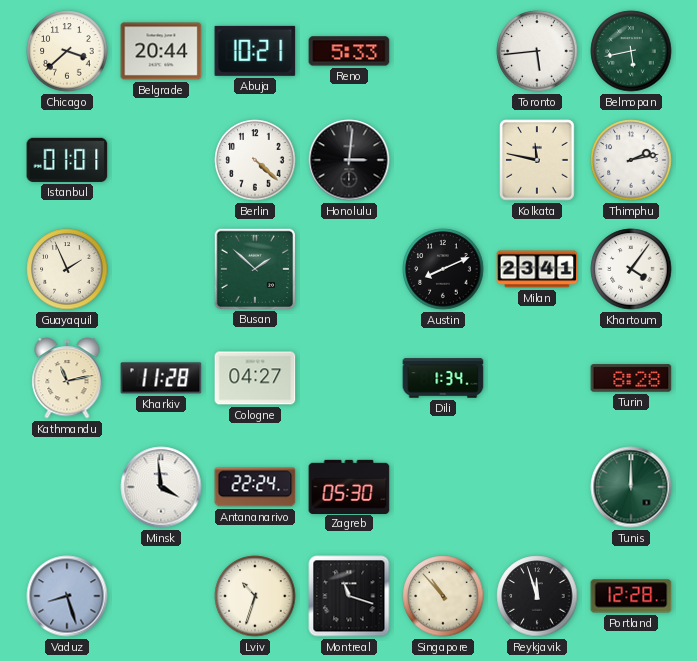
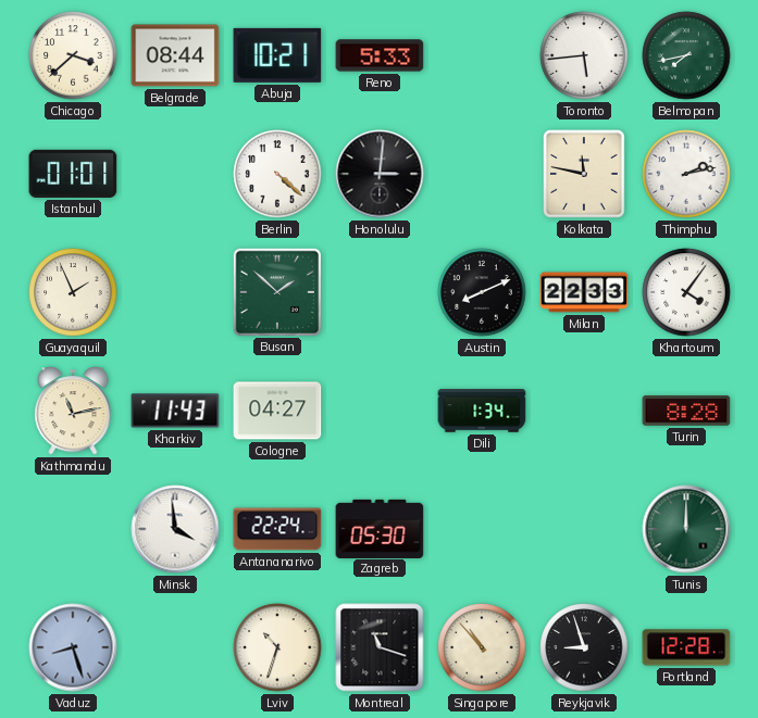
Belgrade: 20:44 -> 08:44 (175, 55)
Belmopan: 5:43 -> 7:43 (686, 55)
Milan: 23:41 -> 22:33 (584, 292)
Kharkiv: 11:28 -> 11:43 (175, 411)
Reykjavik: 11:57 -> 8:57 (584, 647)
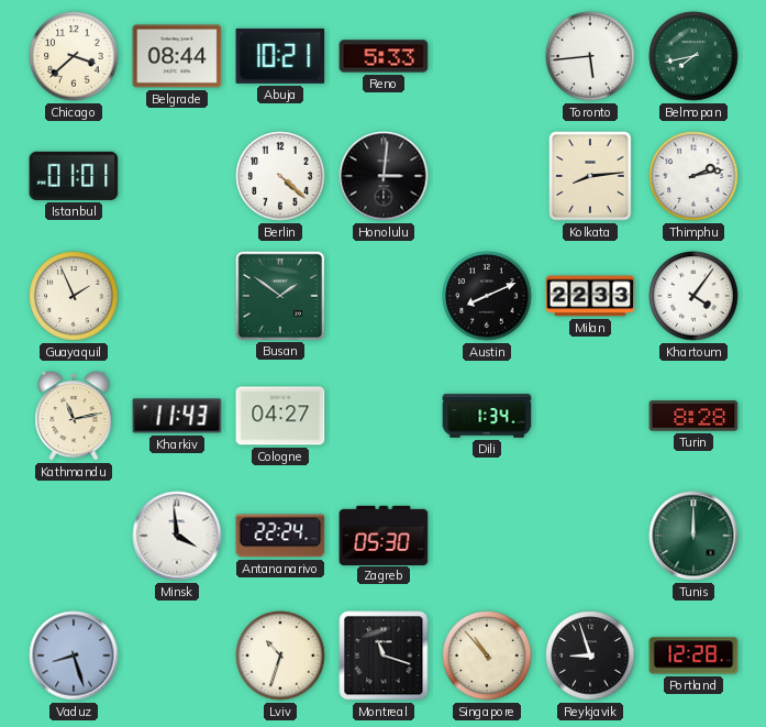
Kolkata: 11:47 -> 8:14 (590, 176)
Busan: 1:52 -> 1:51 (279, 295)
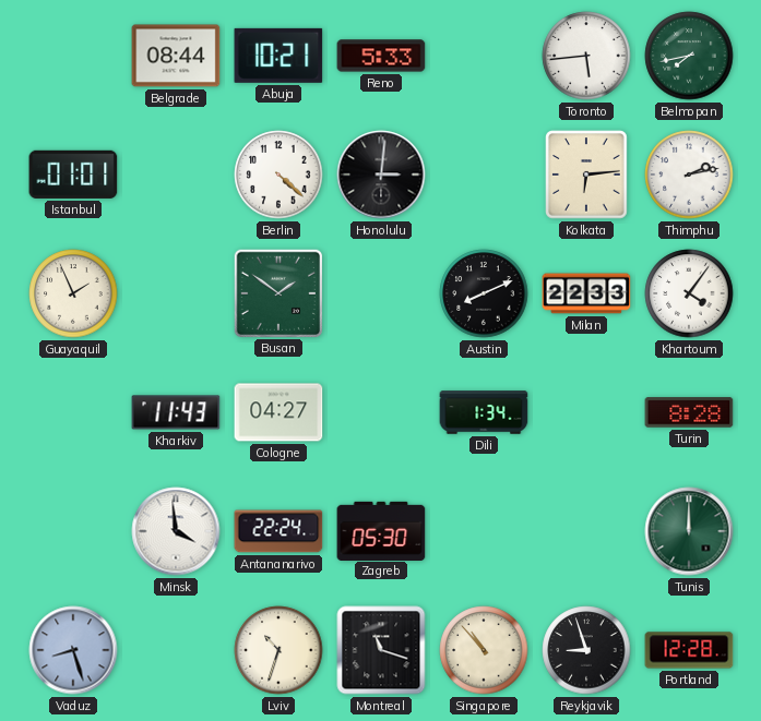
Chicago: 3:38 -> none (74, 56)
Kolkata: 8:14 -> 6:14 (586, 175)
Kathmandu: 11:13 -> none (74, 416)
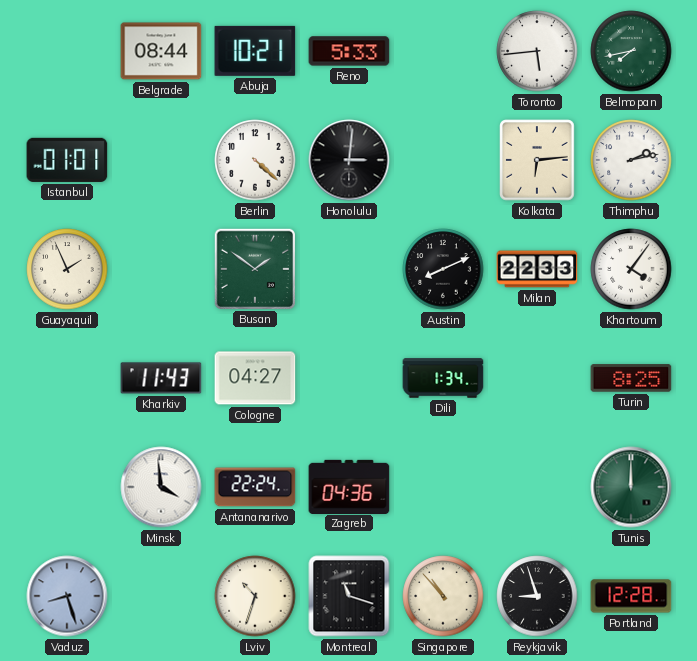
Turin: 8:28 -> 8:25 (631, 378)
Zagreb: 05:30 -> 04:36 (349, 486)
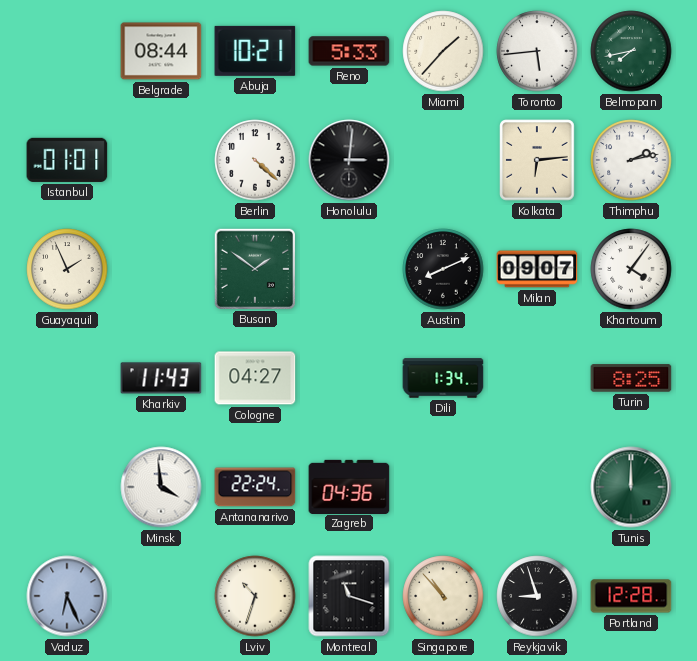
Miami: none -> 1:37 (443, 51)
Milan: 22:33 -> 09:07 (537, 269)
Vaduz: 8:27 -> 6:26 (67, 596)
